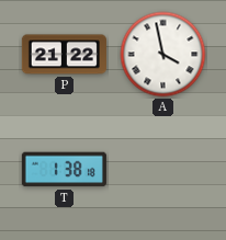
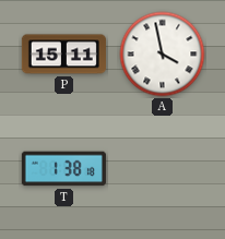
P: 21:22 -> 15:11 (63, 55)
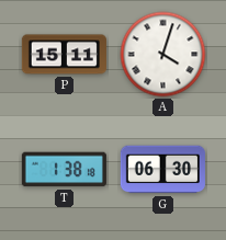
A: 3:58 -> 4:03 (163, 55)
G: none -> 06:30 (162, 170)
